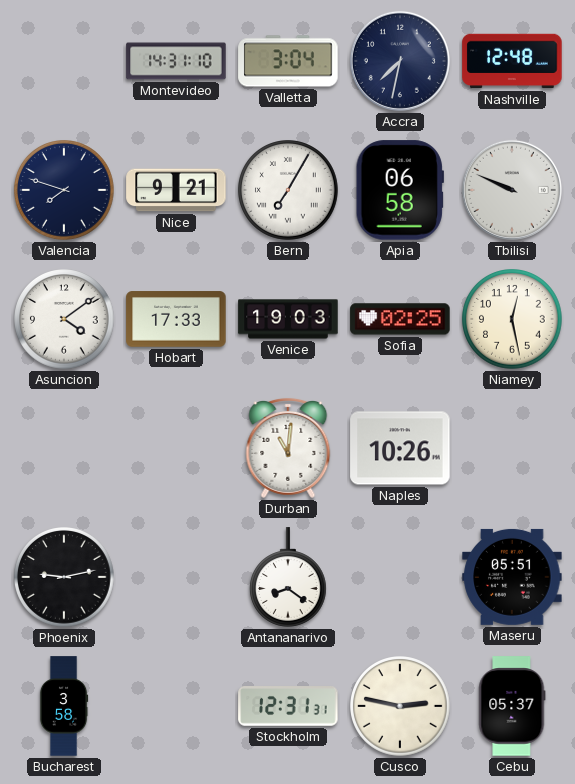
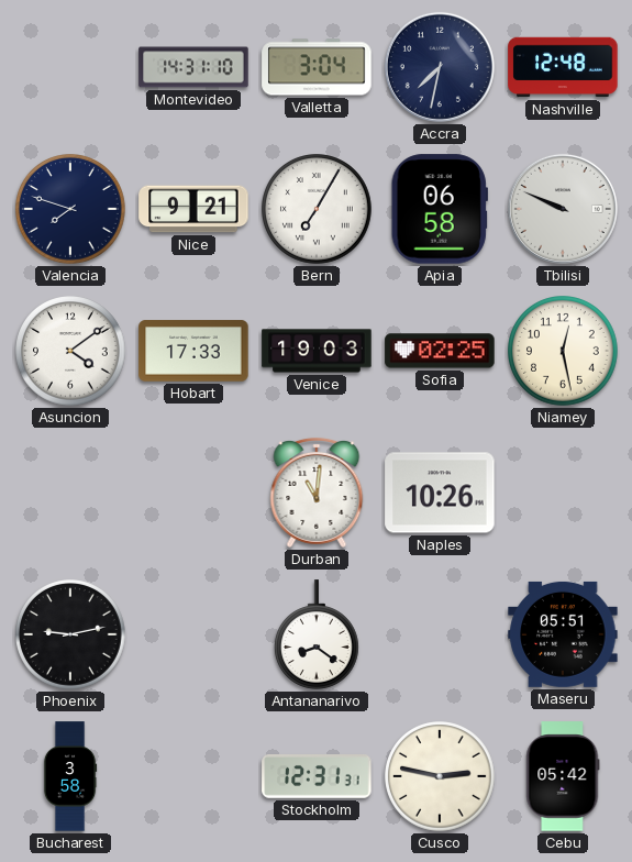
Cebu: 05:37 -> 05:42 (563, 776)
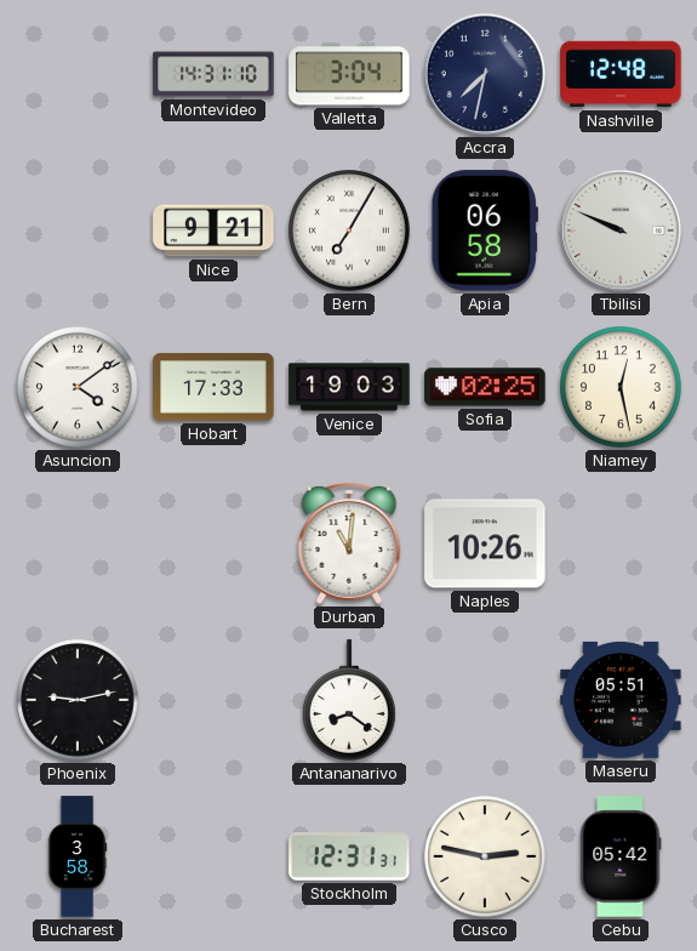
Valencia: 7:48 -> none (71, 210)
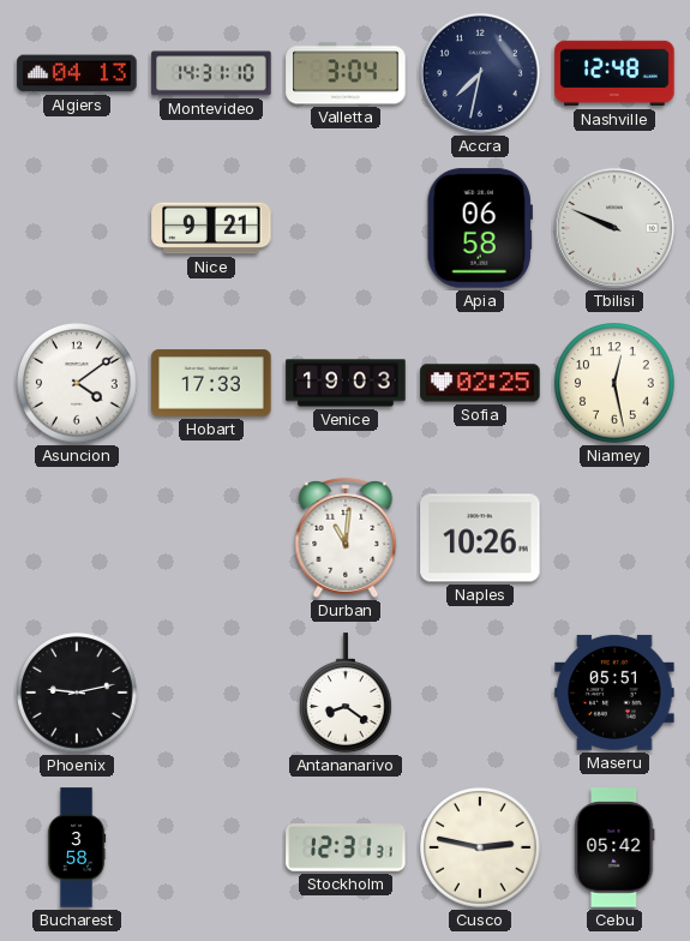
Algiers: none -> 04:13 (77, 73)
Bern: 7:05 -> none (350, 232)
